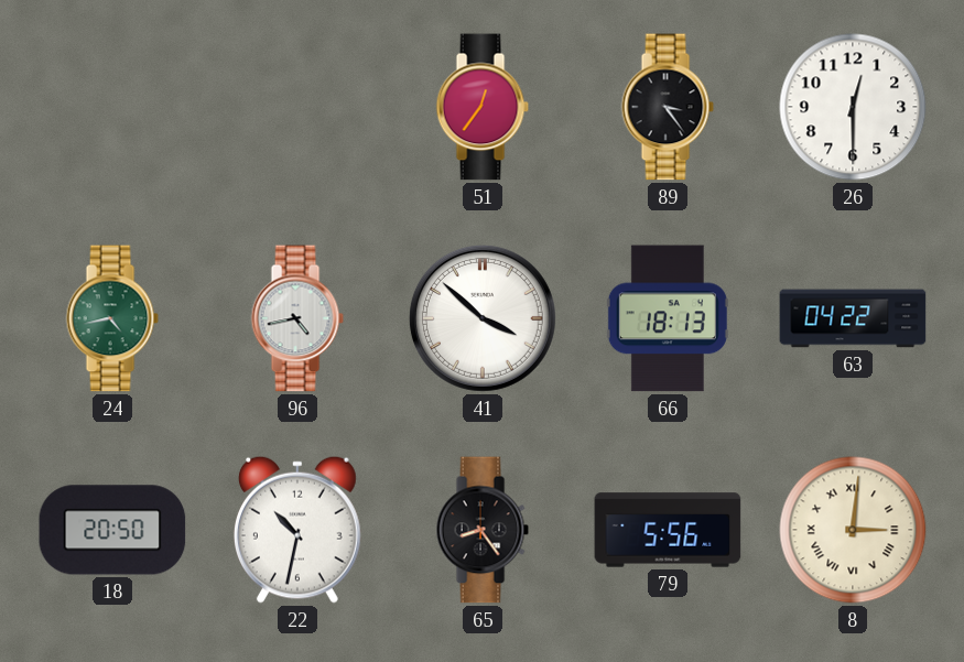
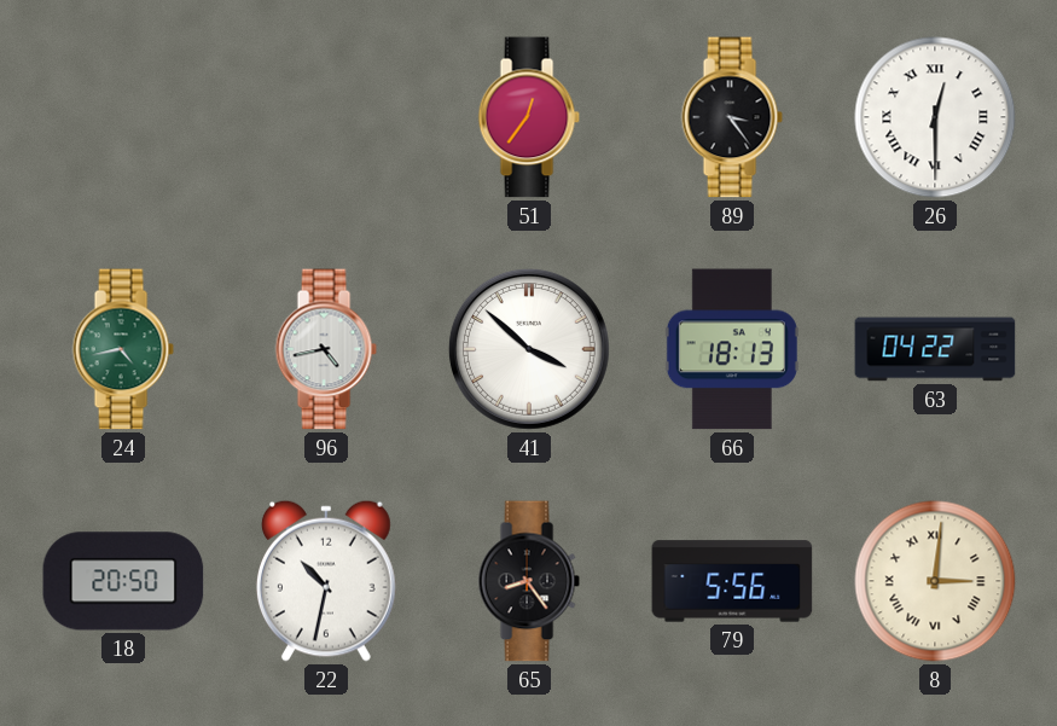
26 numerals: Arabic -> Roman (935, 117)
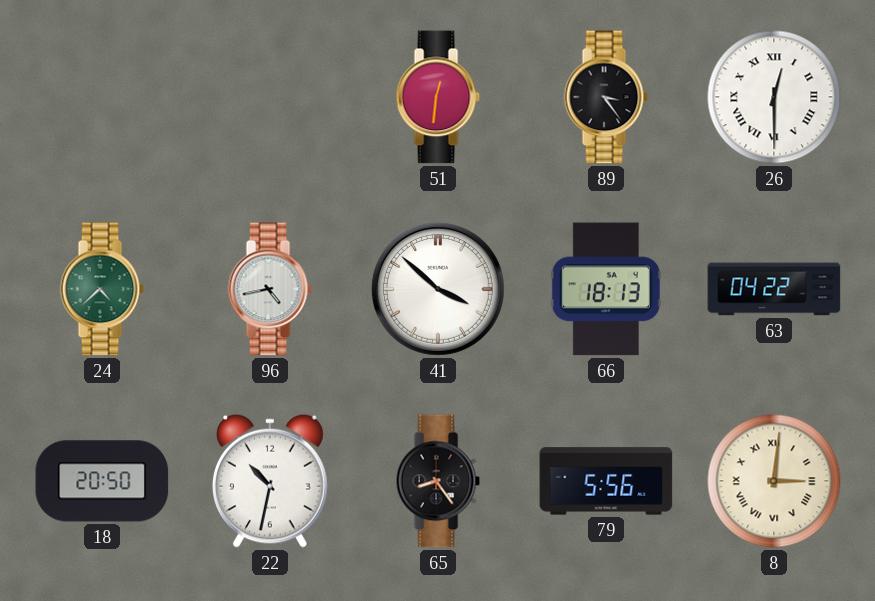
51: 12:36 -> 12:31 (438, 97)
24: 4:43 -> 4:38 (102, 289)
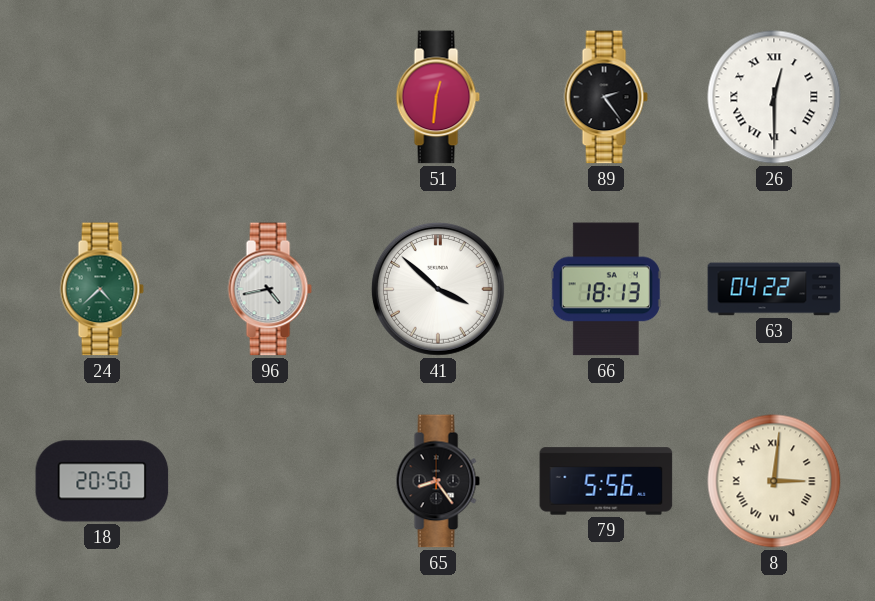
89: 3:24 -> 2:24 (606, 97)
22: 10:32 -> none (270, 481)
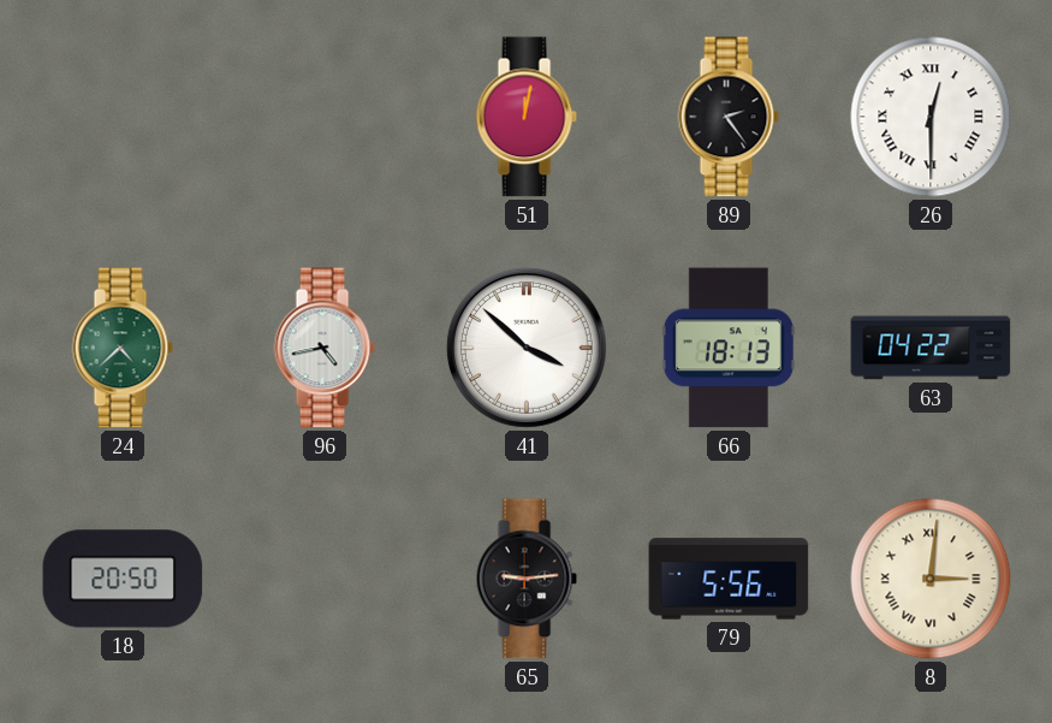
51: 12:31 -> 12:02 (527, 117)
65: 8:24 -> 9:14 (527, 579)
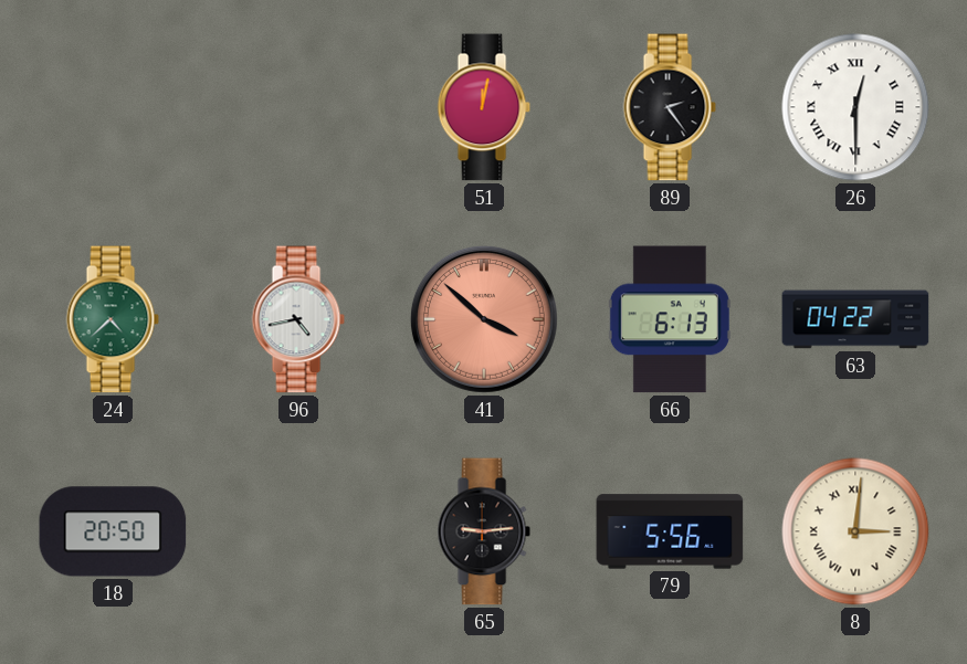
41 dial: white -> salmon (484, 319)
66: 18:13 -> 6:13 (670, 319)
